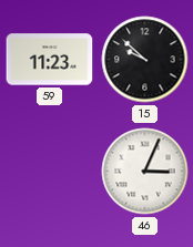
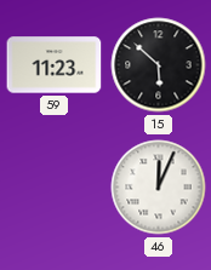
15: 9:52 -> 5:52 (159, 65)
46: 3:04 -> 12:04 (159, 188)
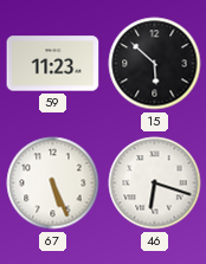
67: none -> 5:26 (53, 183)
46: 12:04 -> 6:18 (155, 183)
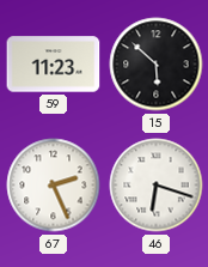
67: 5:26 -> 2:26 (54, 186)
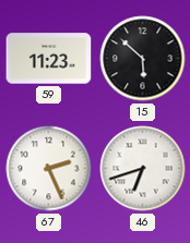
46: 6:18 -> 6:42 (143, 169)
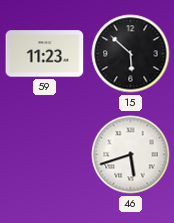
67: 2:26 -> none (49, 169)
46: 6:42 -> 5:42 (131, 155)
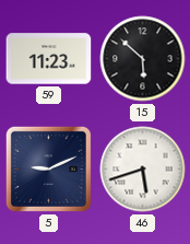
5: none -> 9:11 (48, 169)
